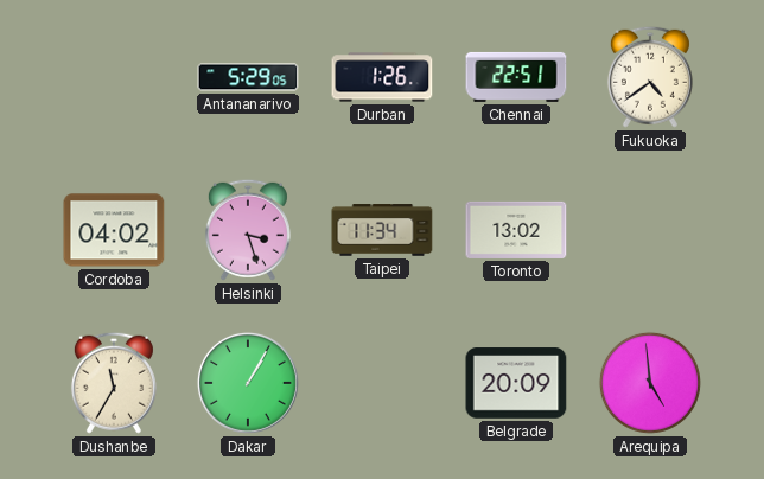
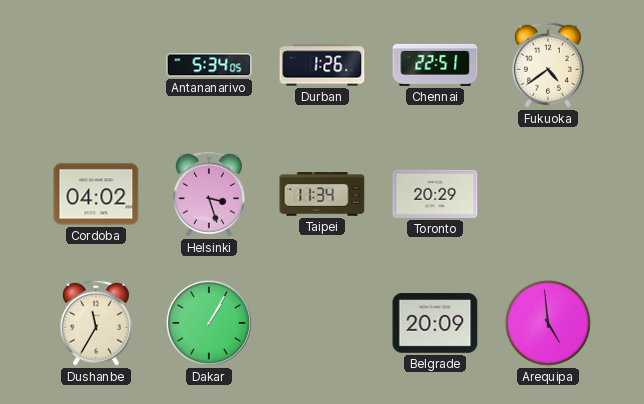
Antananarivo: 5:29 -> 5:34 (209, 65)
Toronto: 13:02 -> 20:29 (435, 194)
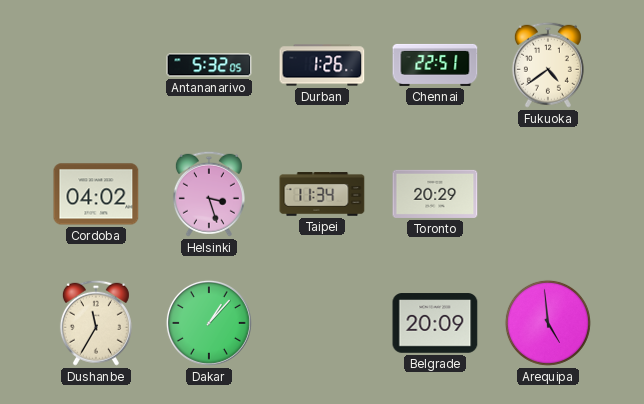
Antananarivo: 5:34 -> 5:32 (209, 65)
Dakar: 1:05 -> 1:07 (209, 323)
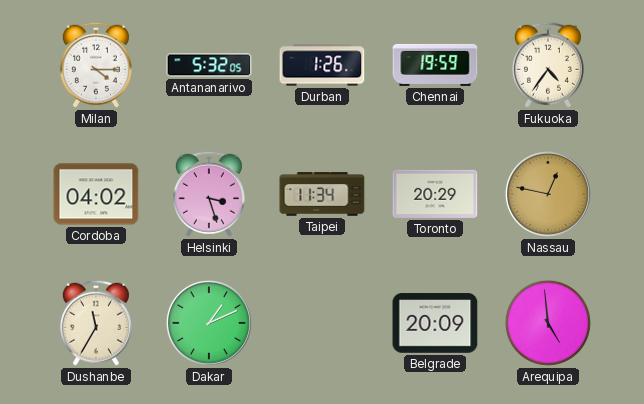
Milan: none -> 4:15 (96, 65)
Chennai: 22:51 -> 19:59 (435, 65)
Fukuoka: 4:39 -> 4:36 (548, 65)
Nassau: none -> 12:47 (548, 194)
Dakar: 1:07 -> 1:11 (209, 323)
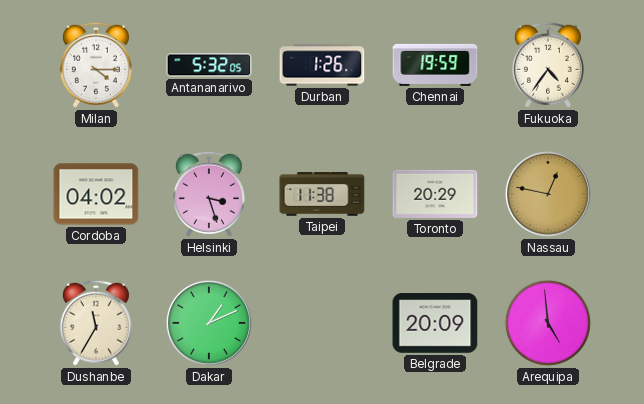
Taipei: 11:34 -> 11:38 (322, 194)
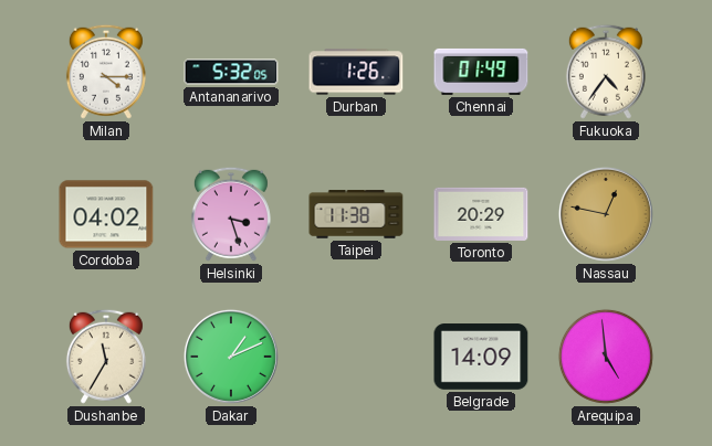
Chennai: 19:59 -> 01:49 (481, 72)
Belgrade: 20:09 -> 14:09 (481, 357)
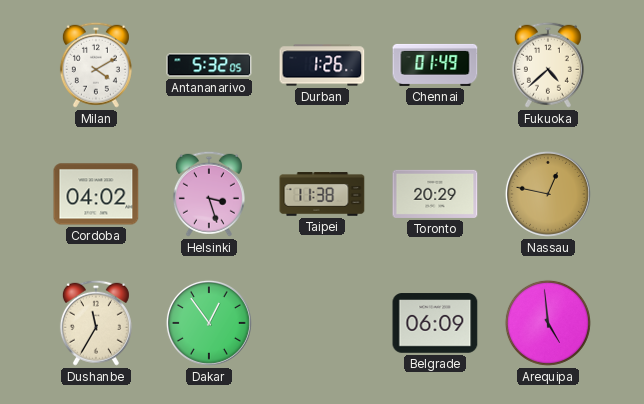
Milan: 4:15 -> 4:10 (96, 65)
Fukuoka: 4:36 -> 4:38 (548, 65)
Dakar: 1:11 -> 12:54 (209, 323)
Belgrade: 14:09 -> 06:09 (435, 323)
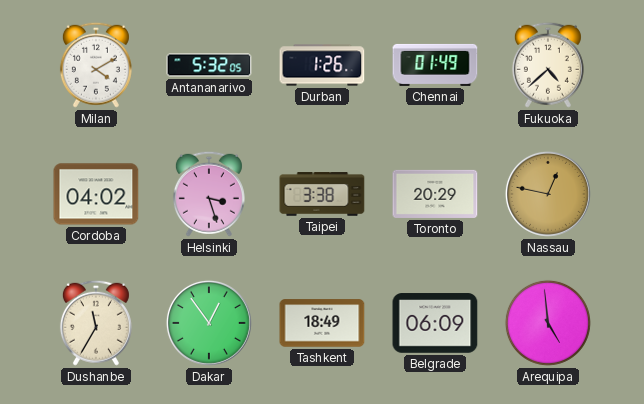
Taipei: 11:38 -> 3:38 (322, 194)
Tashkent: none -> 18:49 (322, 323)
